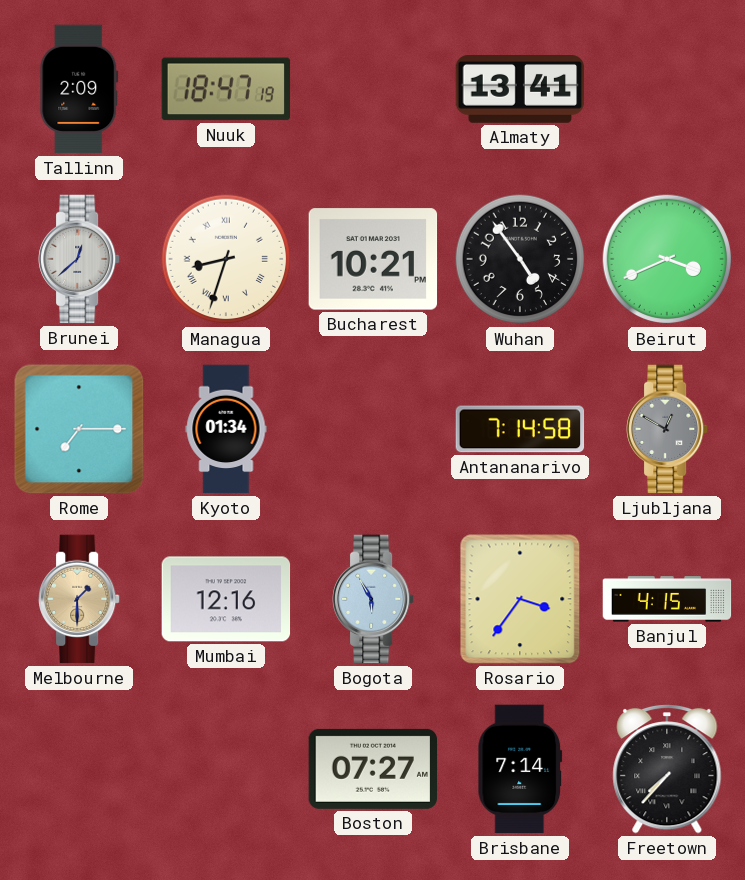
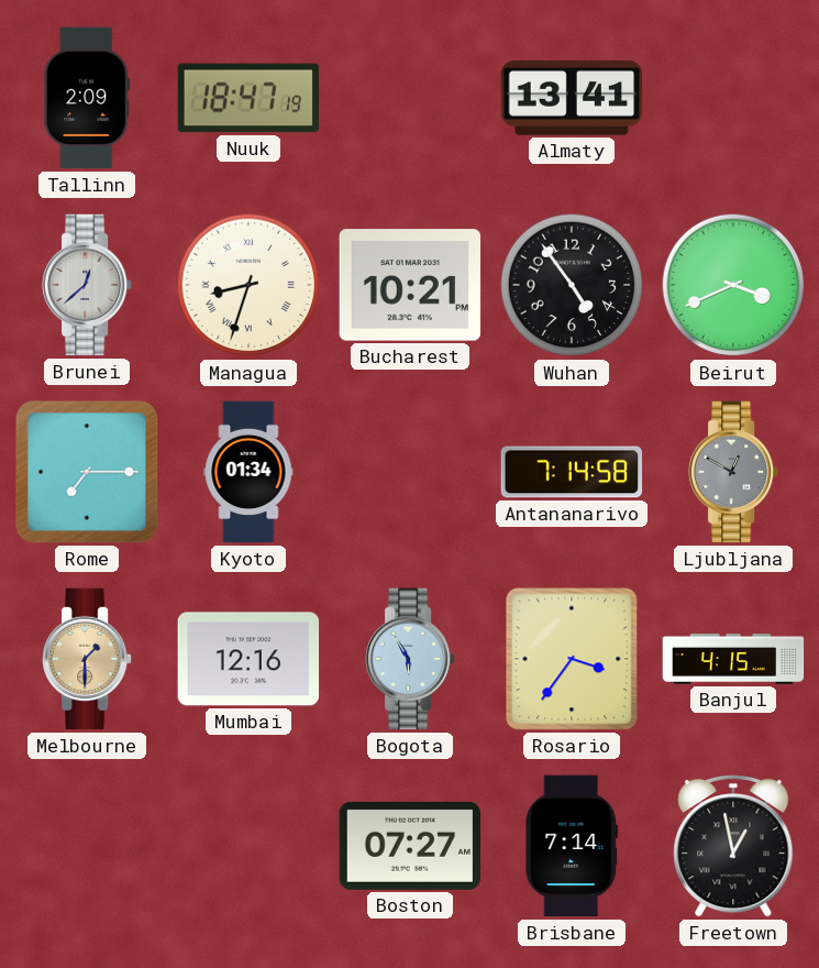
Freetown: 7:37 -> 12:58 (733, 846)
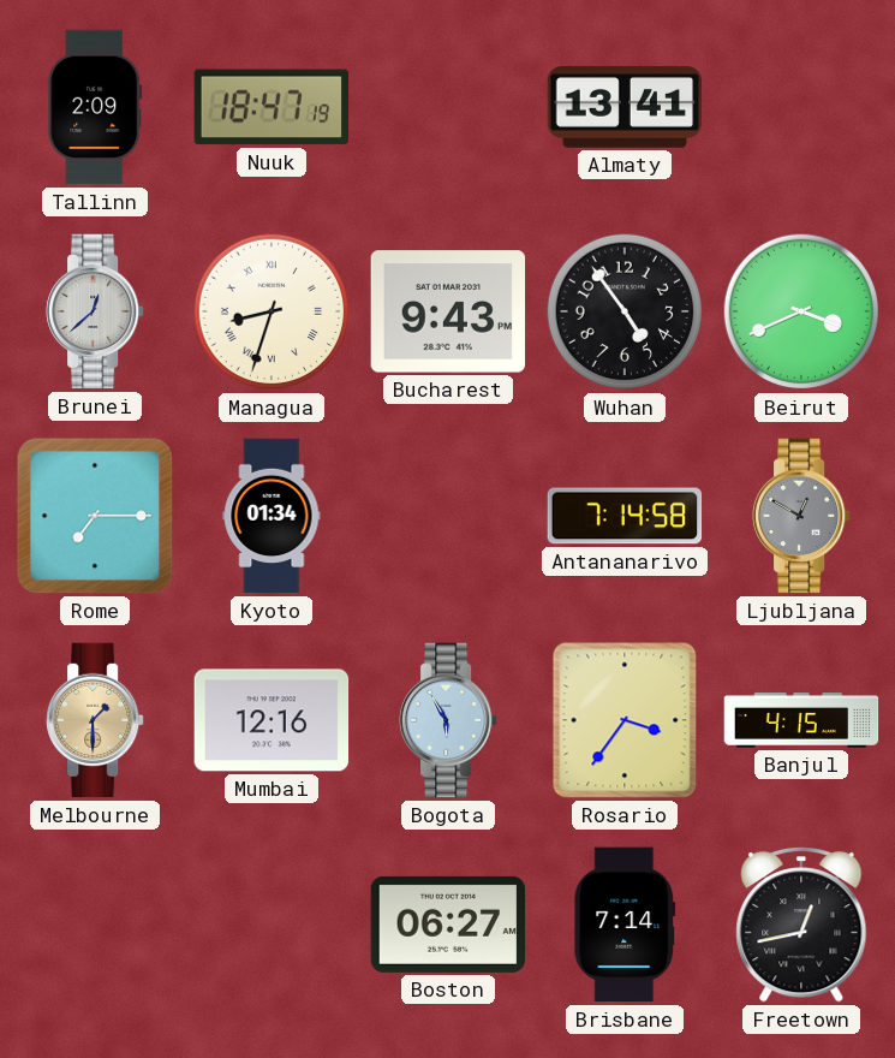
Bucharest: 10:21 -> 9:43 (448, 311)
Boston: 07:27 -> 06:27 (448, 925)
Freetown: 12:58 -> 12:43 (801, 925)
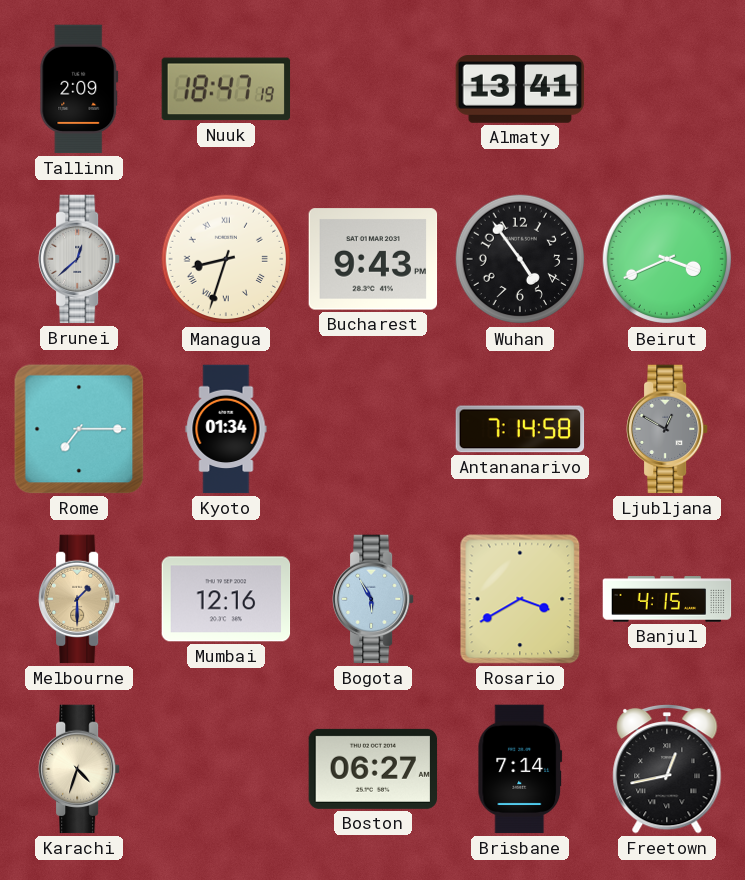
Rosario: 3:36 -> 3:40 (520, 599)
Karachi: none -> 4:33 (80, 769)
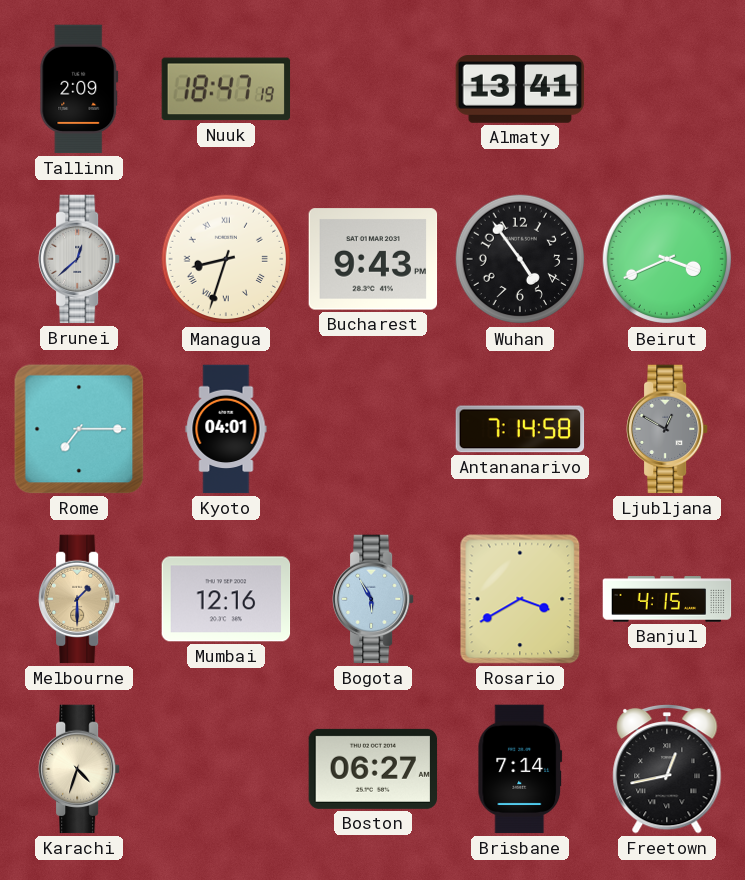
Kyoto: 01:34 -> 04:01 (226, 429)
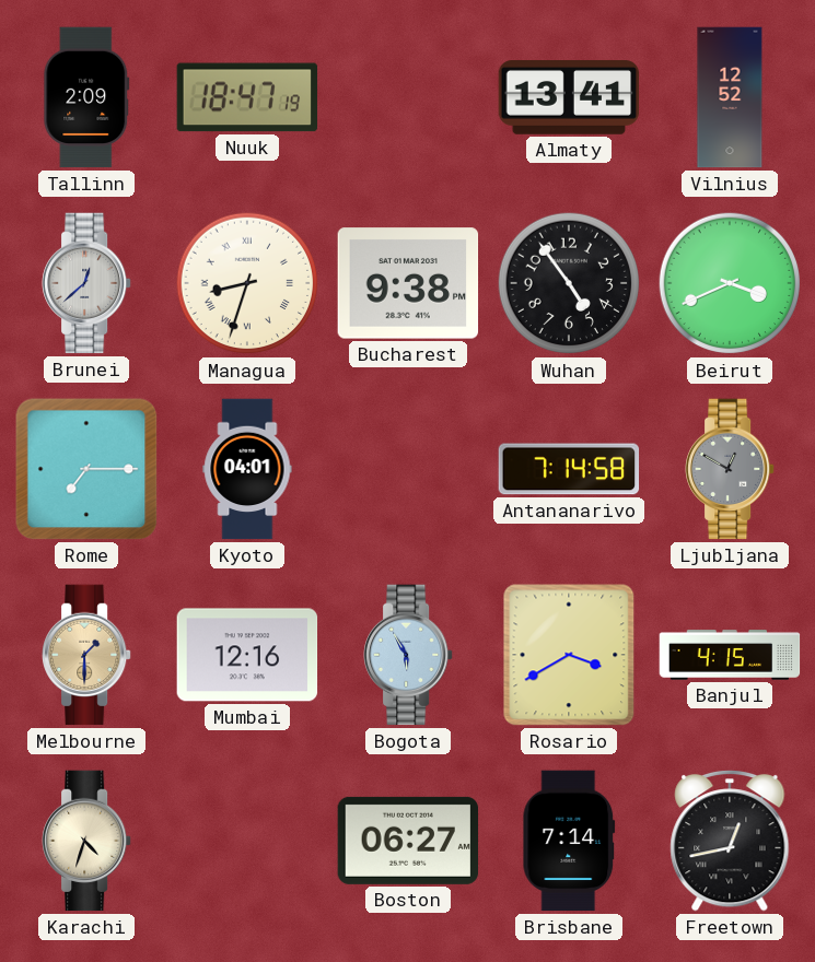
Vilnius: none -> 12:52 (730, 97)
Bucharest: 9:43 -> 9:38 (408, 283)
